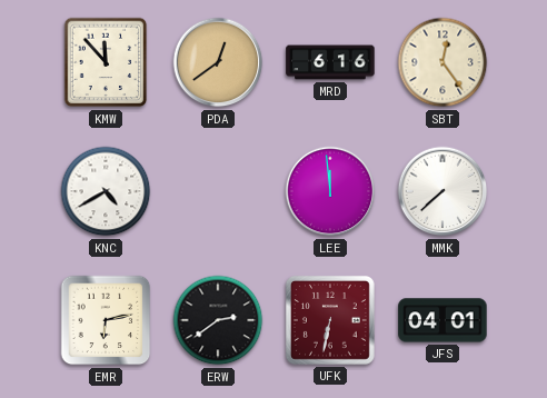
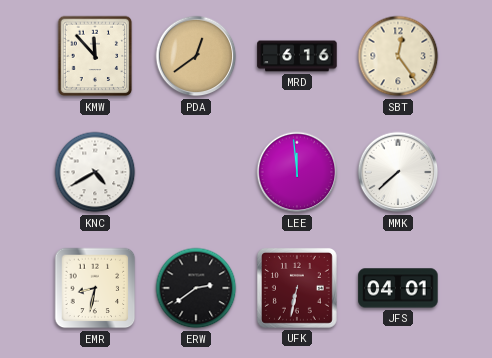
EMR: 6:13 -> 8:32 (95, 288)
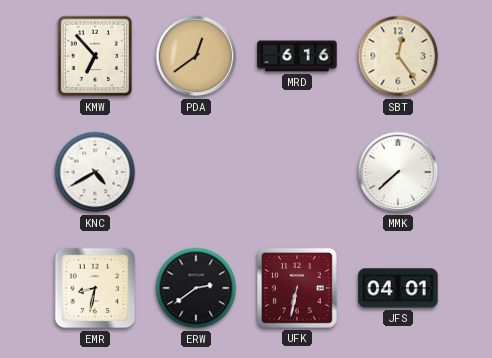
KMW: 11:53 -> 6:53 (95, 56)
LEE: 11:59 -> none (297, 172)
